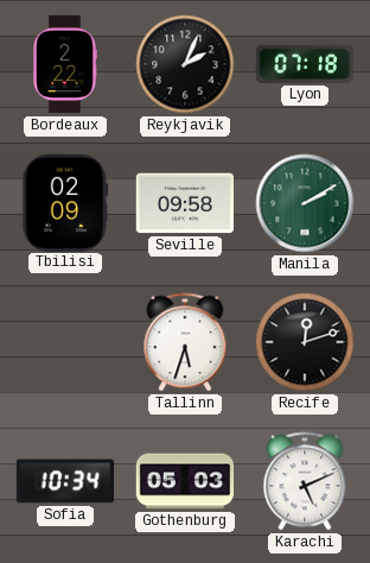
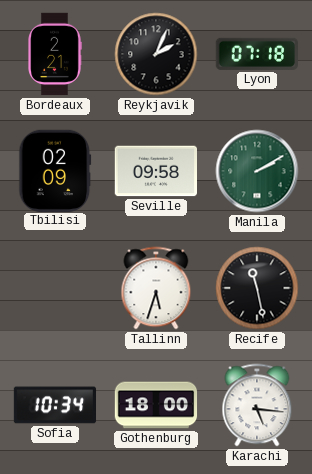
Bordeaux: 2:22 -> 2:21 (55, 54)
Recife: 12:12 -> 11:28 (257, 288)
Gothenburg: 05:03 -> 18:00 (156, 405)
Karachi: 5:11 -> 5:16 (257, 405)
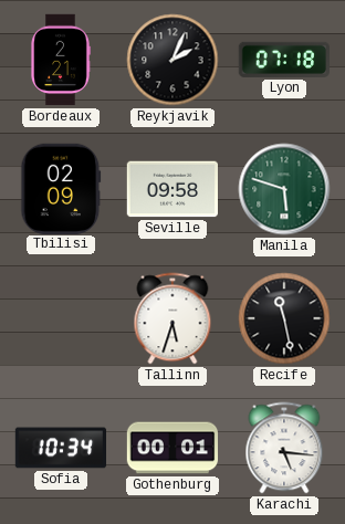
Manila: 2:10 -> 5:48 (284, 189)
Gothenburg: 18:00 -> 00:01 (172, 448)
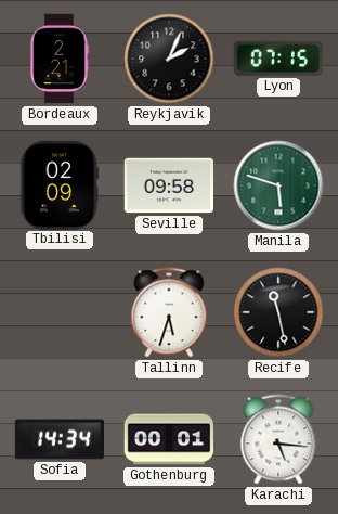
Lyon: 07:18 -> 07:15 (278, 59)
Sofia: 10:34 -> 14:34 (60, 439)
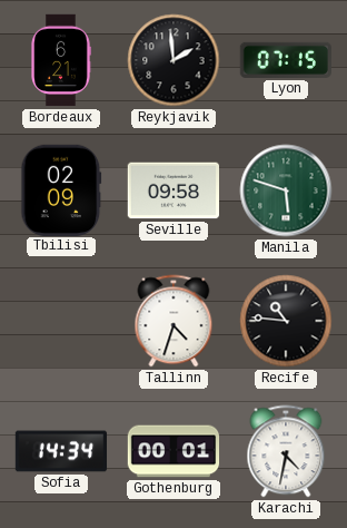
Bordeaux: 2:21 -> 6:21 (61, 60)
Reykjavik: 2:04 -> 1:59 (173, 60)
Tallinn: 5:33 -> 4:33 (173, 321)
Recife: 11:28 -> 10:46 (286, 321)
Karachi: 5:16 -> 4:32 (286, 451)
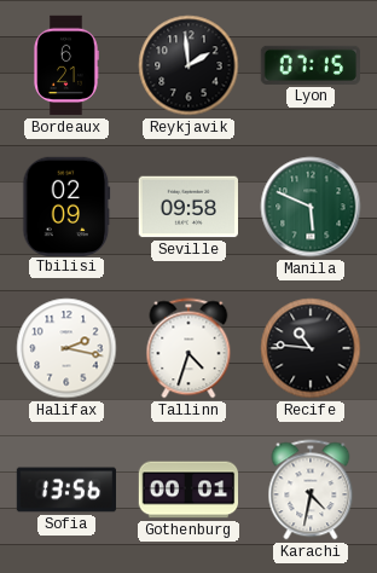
Manila: 5:48 -> 5:49 (311, 207)
Halifax: none -> 2:17 (66, 348)
Sofia: 14:34 -> 13:56 (66, 490)
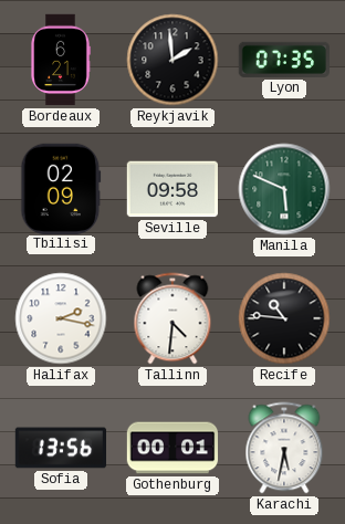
Lyon: 07:15 -> 07:35 (284, 60)
Tallinn: 4:33 -> 4:31 (172, 318)
Karachi: 4:32 -> 5:32 (284, 448)
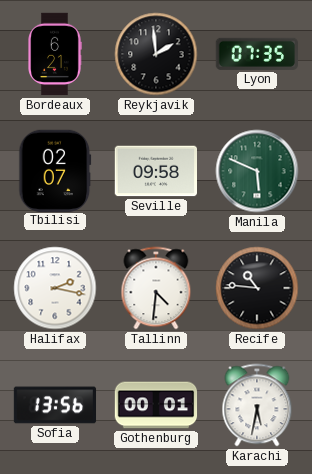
Tbilisi: 02:09 -> 02:07 (55, 170)
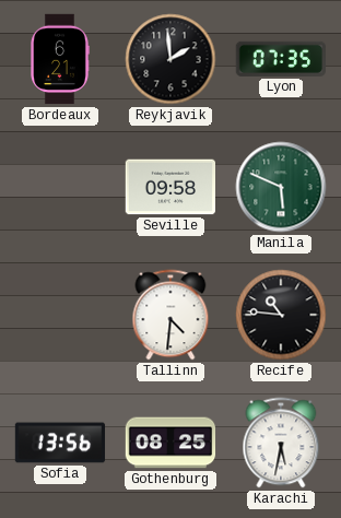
Tbilisi: 02:07 -> none (55, 170)
Halifax: 2:17 -> none (55, 288)
Gothenburg: 00:01 -> 08:25 (170, 443)
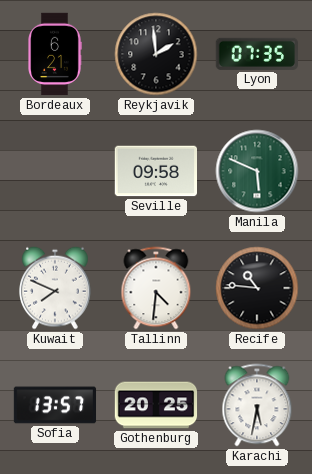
Kuwait: none -> 7:49 (56, 288)
Sofia: 13:56 -> 13:57 (55, 405)
Gothenburg: 08:25 -> 20:25 (156, 405)
